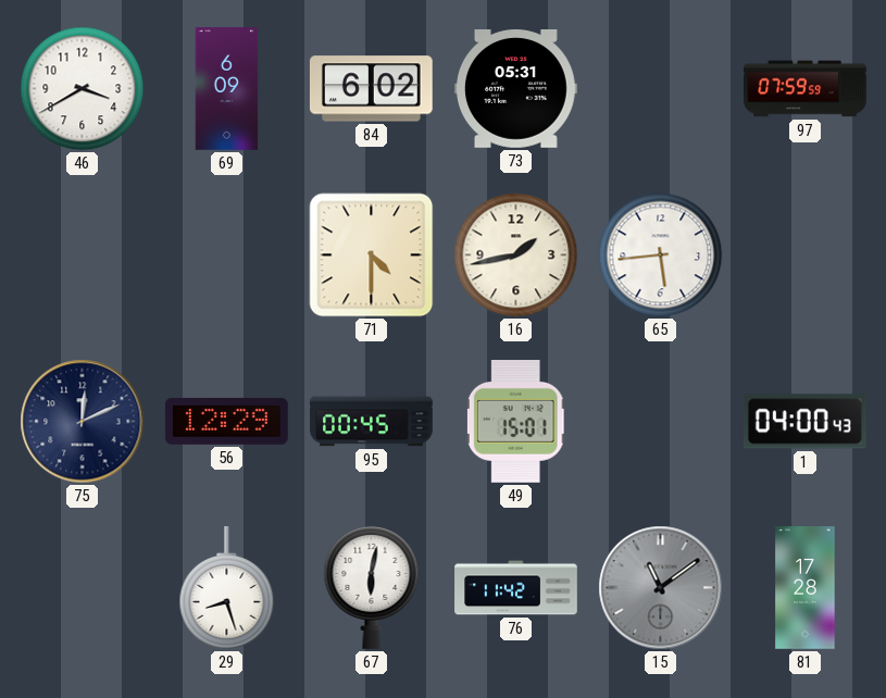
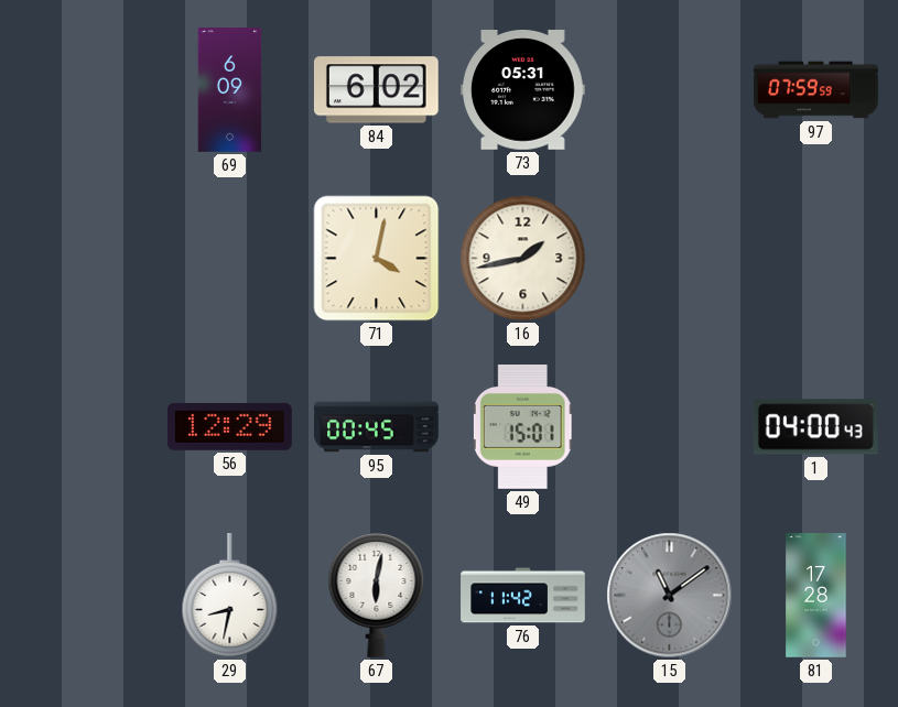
46: 3:40 -> none (83, 89)
71: 4:30 -> 4:02 (377, 259)
65: 5:44 -> none (661, 255)
75: 12:11 -> none (83, 422)
29: 8:27 -> 8:32 (230, 596)
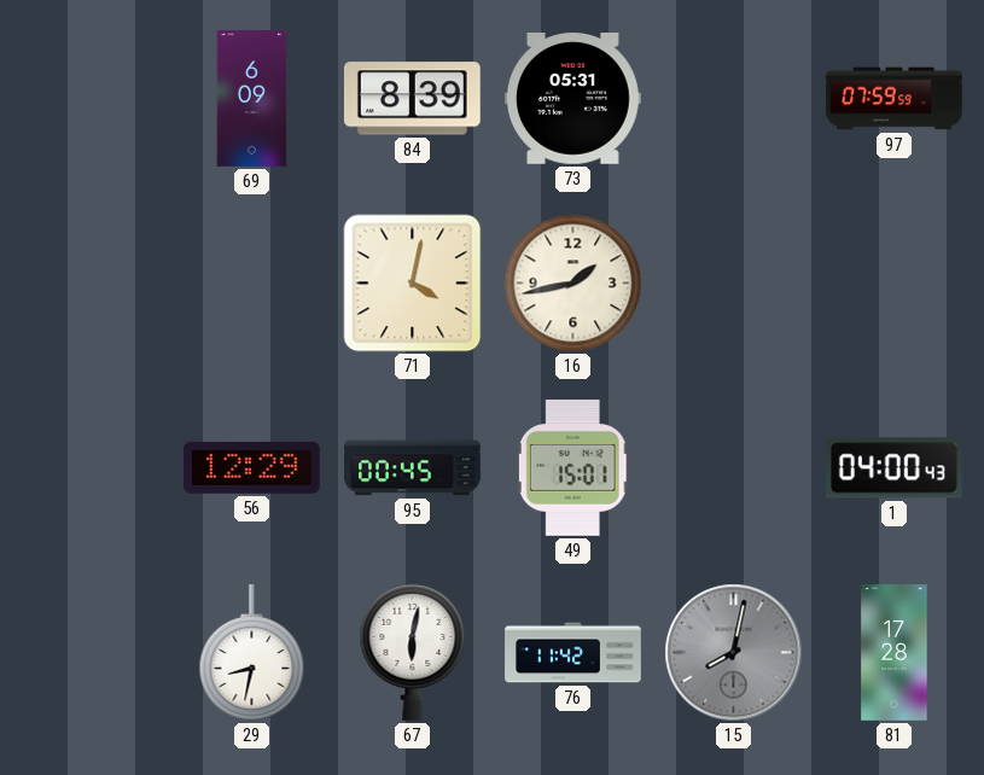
84: 6:02 -> 8:39 (412, 99)
15: 11:09 -> 8:02 (734, 653)
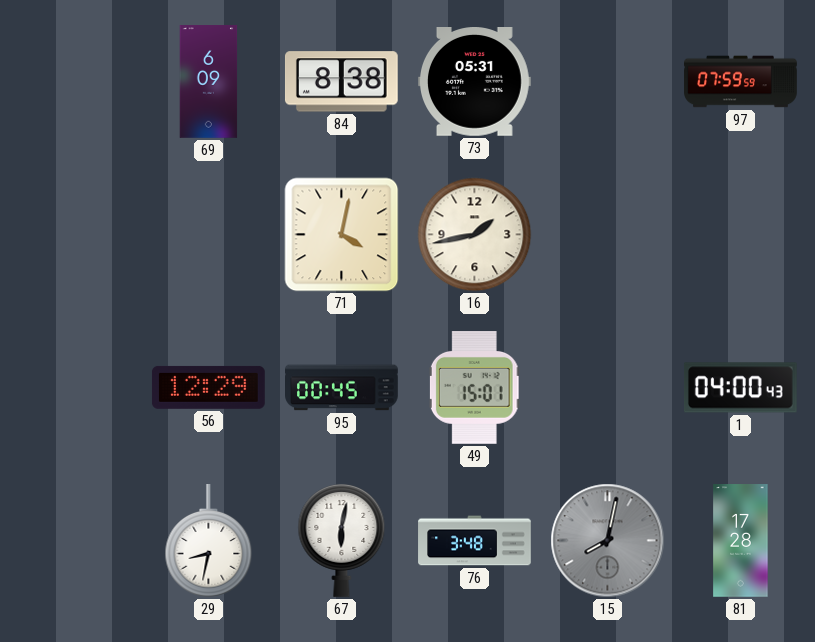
84: 8:39 -> 8:38 (341, 82)
76: 11:42 -> 3:48 (475, 541)
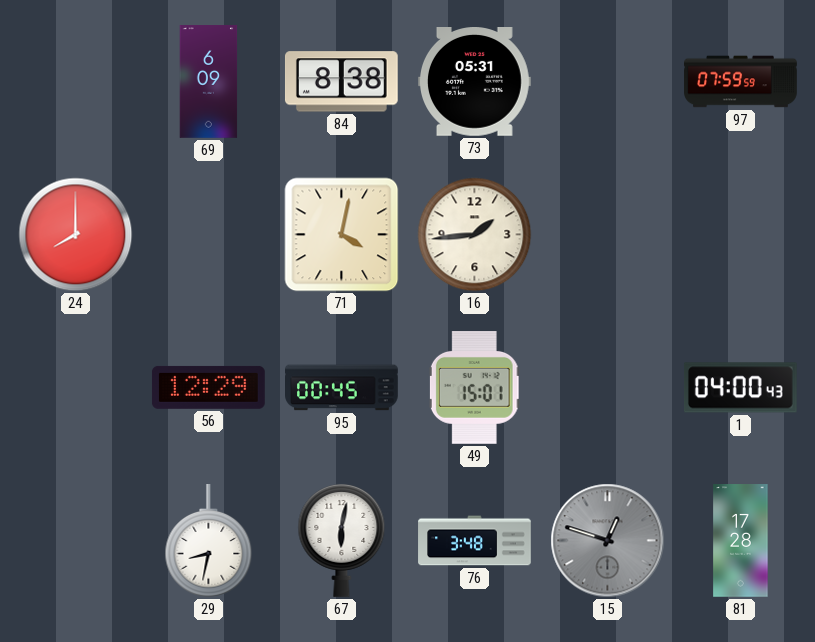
24: none -> 8:00 (76, 235)
16: 1:43 -> 1:44 (475, 235)
15: 8:02 -> 12:48 (608, 541)
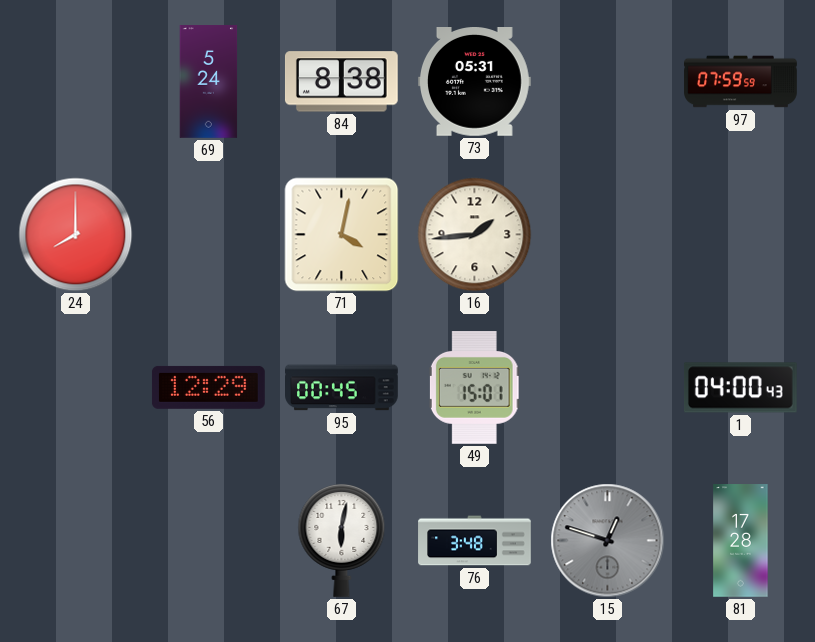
69: 6:09 -> 5:24 (209, 82)
29: 8:32 -> none (209, 541)
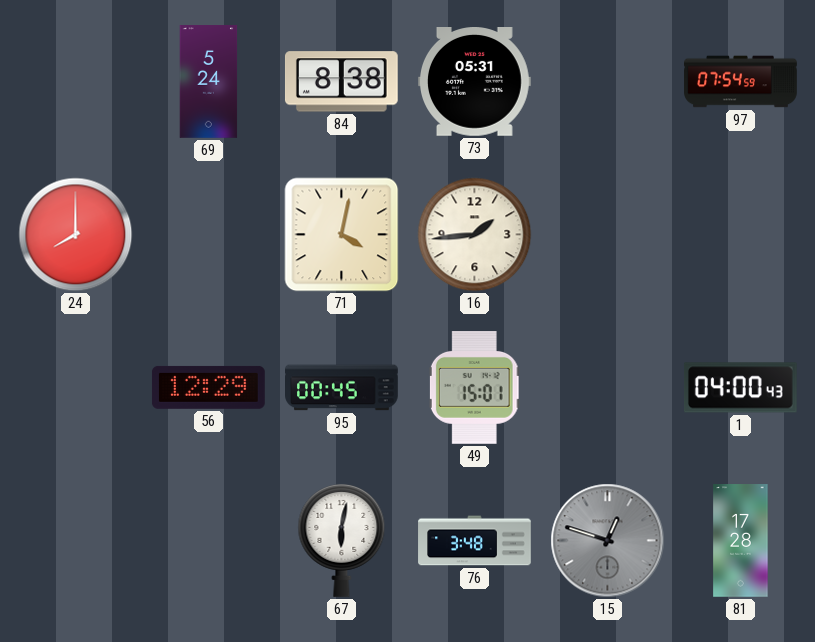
97: 07:59 -> 07:54 (741, 82)
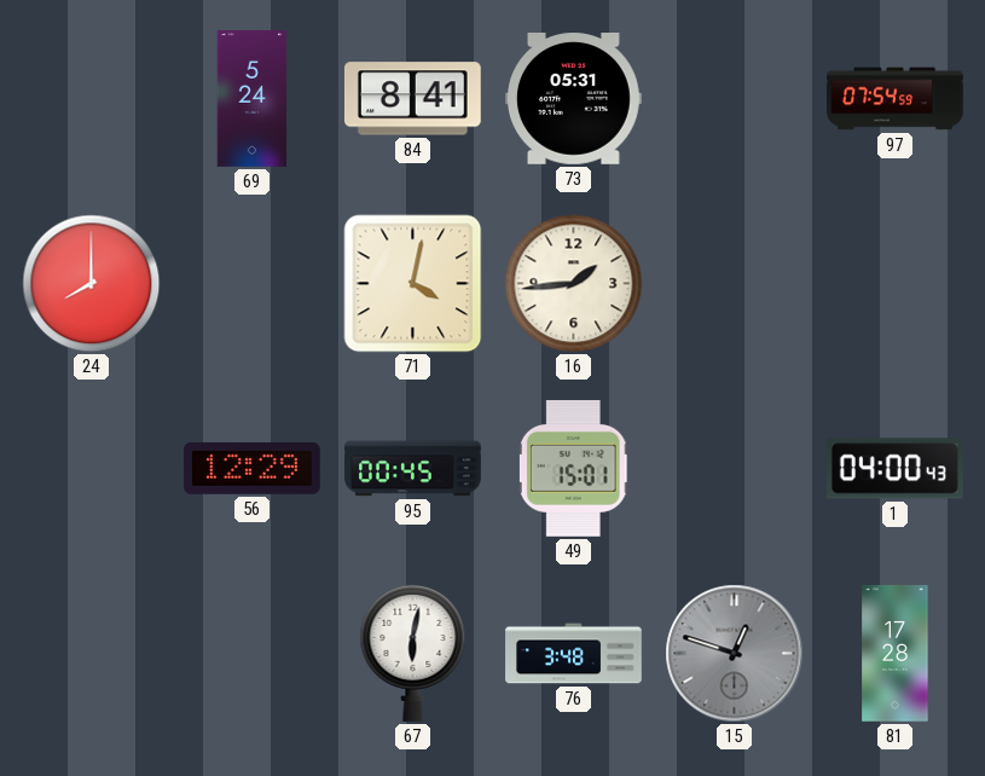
84: 8:38 -> 8:41 (412, 99)
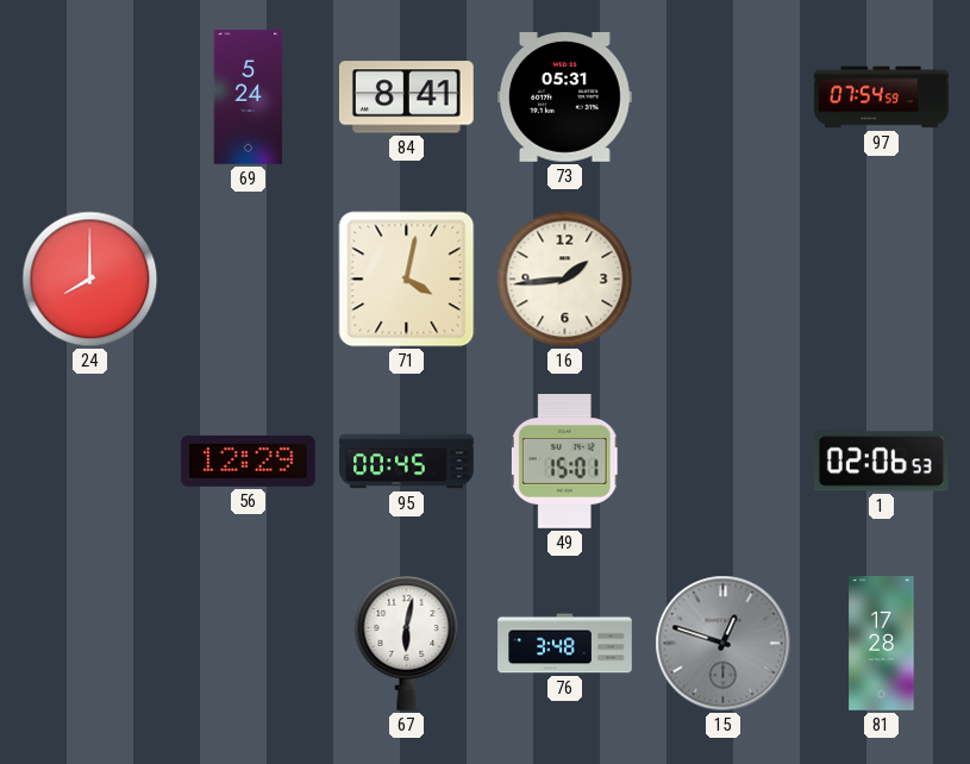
1: 04:00 -> 02:06 (881, 462)
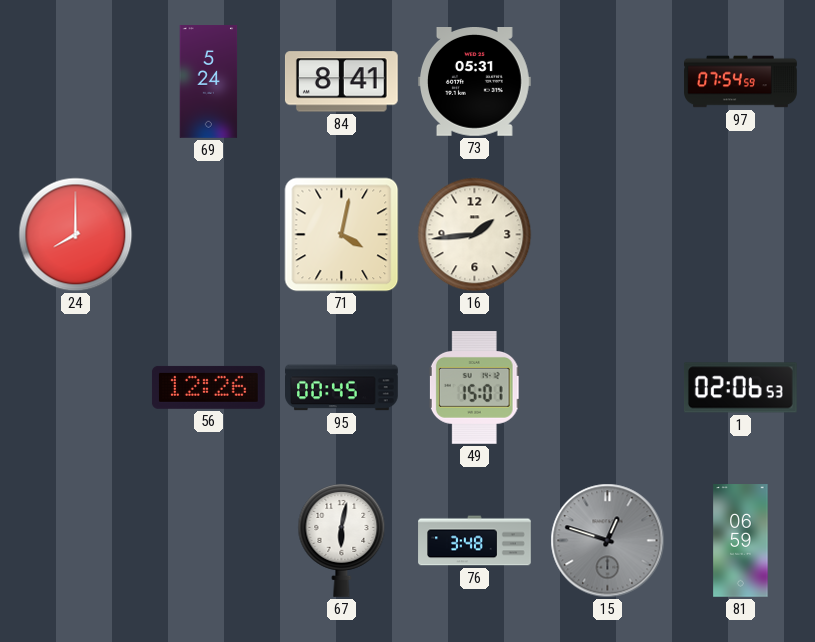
56: 12:29 -> 12:26 (209, 387)
81: 17:28 -> 06:59 (741, 541)
